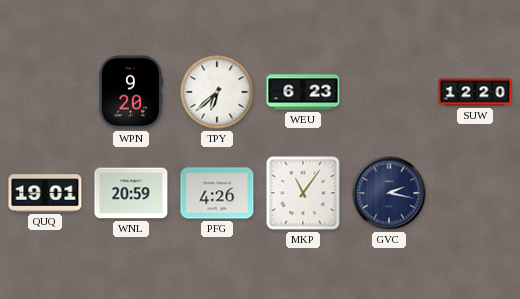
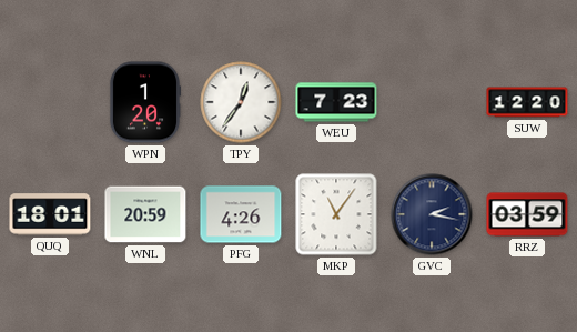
WPN: 9:20 -> 1:20 (145, 102)
TPY: 6:38 -> 12:36 (241, 102)
WEU: 6:23 -> 7:23 (336, 102)
QUQ: 19:01 -> 18:01 (50, 214)
RRZ: none -> 03:59 (527, 214)
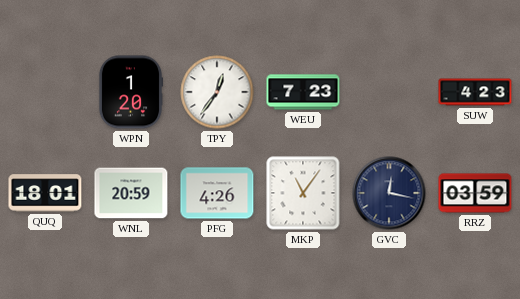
SUW: 12:20 -> 4:23 (475, 92)
GVC: 2:17 -> 12:17 (389, 193)
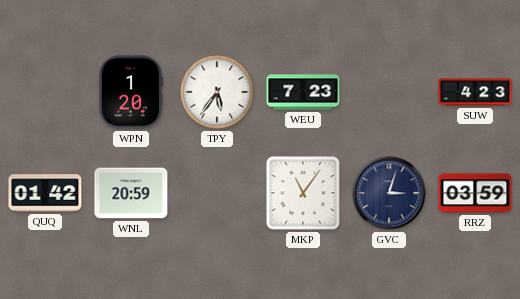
TPY: 12:36 -> 5:36 (217, 92)
QUQ: 18:01 -> 01:42 (45, 193)
PFG: 4:26 -> none (217, 193)
GVC: 12:17 -> 3:03 (389, 193)
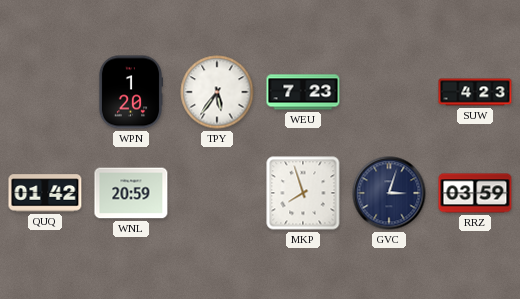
MKP: 11:06 -> 7:57 (303, 193)
